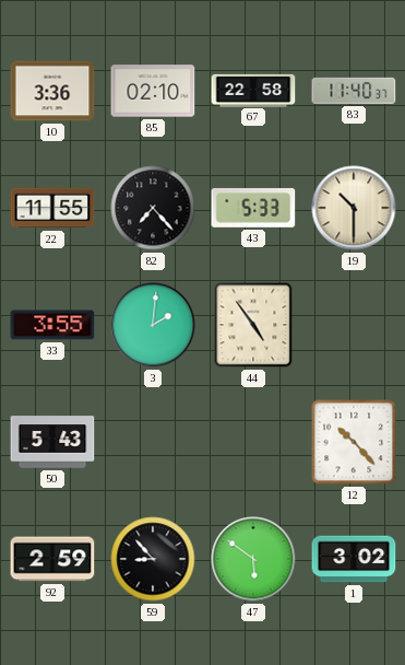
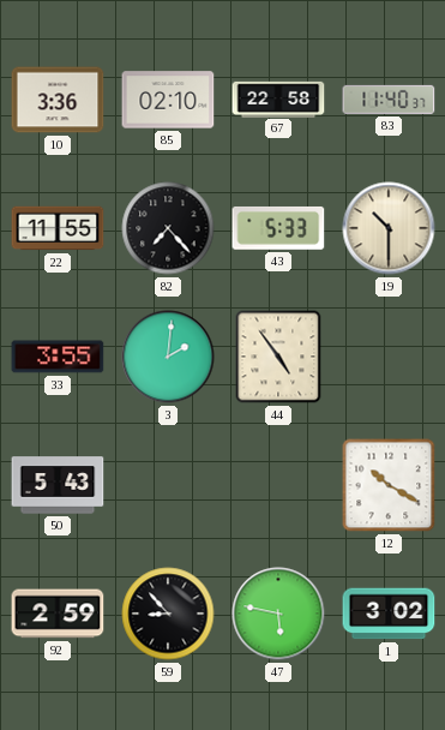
12: 10:23 -> 10:20 (389, 485)
47: 5:51 -> 5:47 (278, 614)
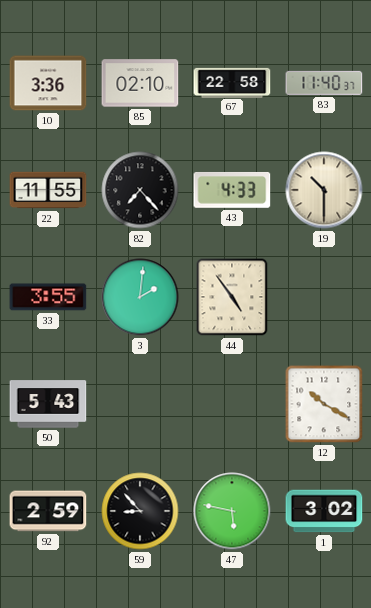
43: 5:33 -> 4:33 (232, 190)
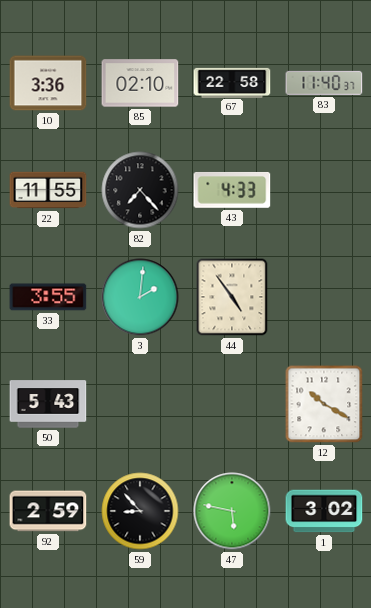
19: 10:30 -> none (324, 190)
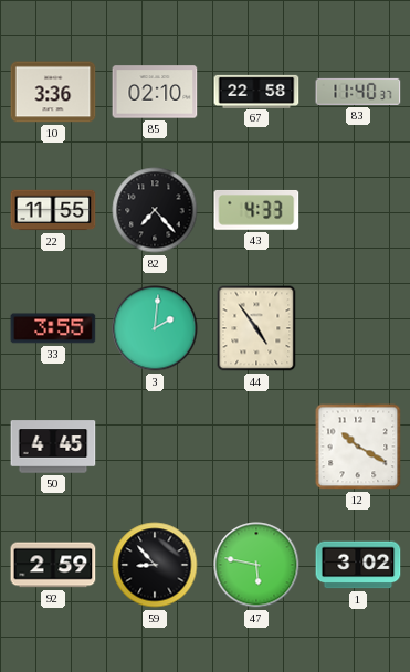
50: 5:43 -> 4:45 (53, 447)
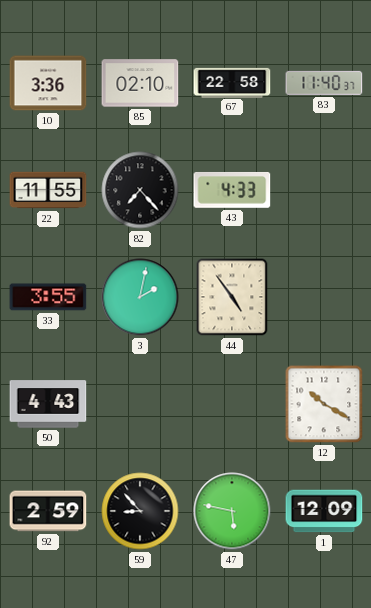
3: 2:01 -> 2:02 (140, 297)
50: 4:45 -> 4:43 (48, 404)
1: 3:02 -> 12:09 (324, 511)
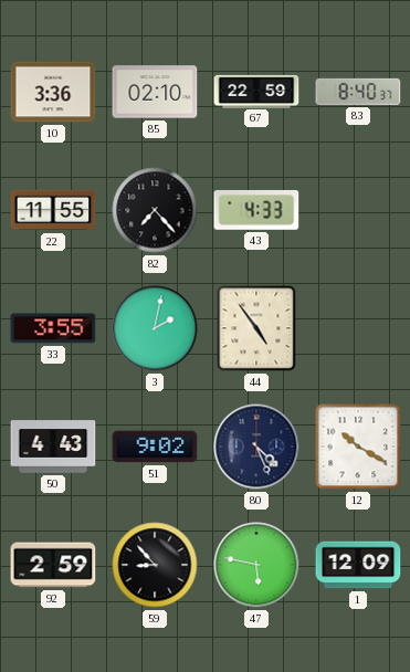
67: 22:58 -> 22:59 (256, 91)
83: 11:40 -> 8:40 (358, 92)
51: none -> 9:02 (155, 447)
80: none -> 4:26 (256, 447)
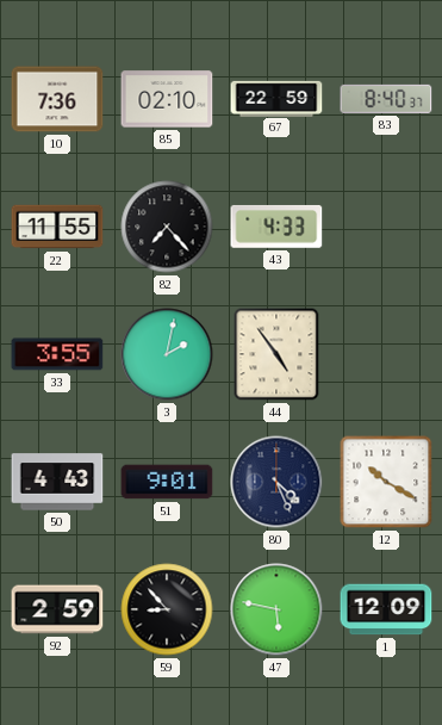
10: 3:36 -> 7:36 (57, 99)
51: 9:02 -> 9:01 (167, 482)
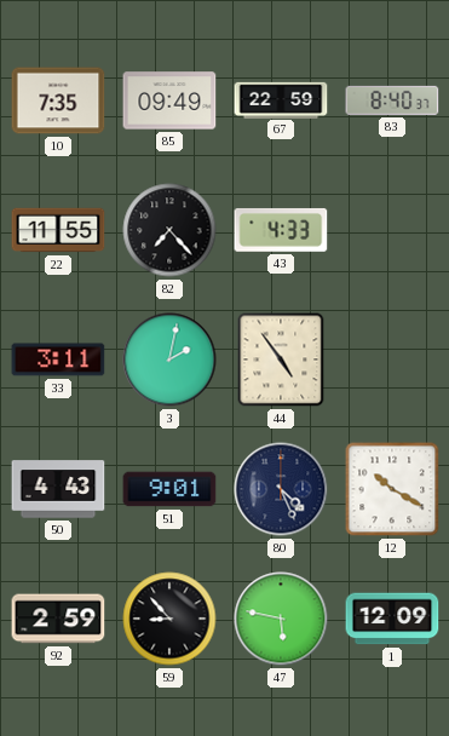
10: 7:36 -> 7:35 (58, 100)
85: 02:10 -> 09:49 (169, 100)
33: 3:55 -> 3:11 (58, 360)
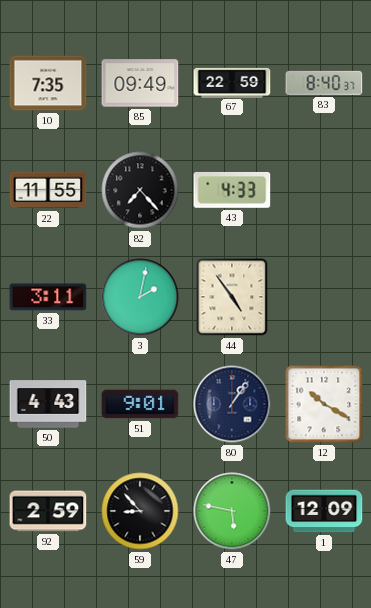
80: 4:26 -> 1:06 (232, 404)
